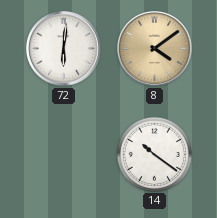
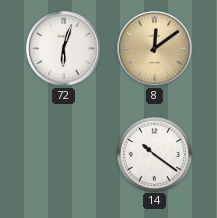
72: 6:01 -> 6:03 (64, 49)
8: 4:09 -> 12:09 (155, 49)
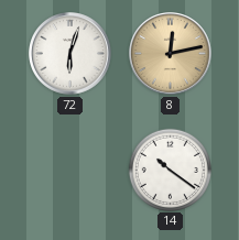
8: 12:09 -> 12:13 (171, 54)
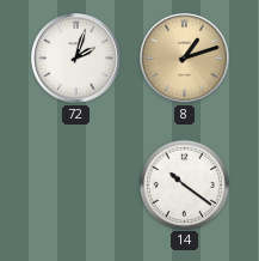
72: 6:03 -> 2:03 (76, 59)
8: 12:13 -> 1:12 (185, 59)
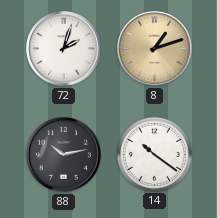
88: none -> 10:13 (64, 155)
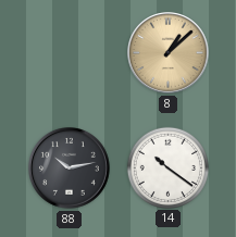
72: 2:03 -> none (64, 49)
8: 1:12 -> 1:08 (169, 53)
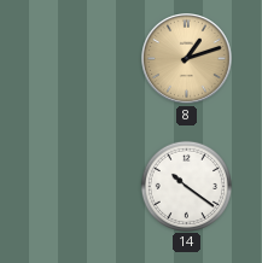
8: 1:08 -> 1:12 (187, 59)
88: 10:13 -> none (70, 169)
